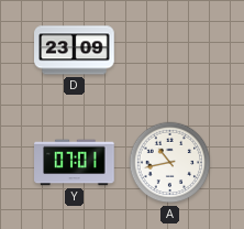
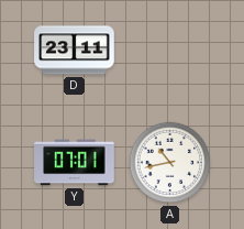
D: 23:09 -> 23:11 (75, 51)
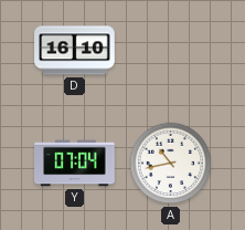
D: 23:11 -> 16:10 (75, 51)
Y: 07:01 -> 07:04 (75, 164)
